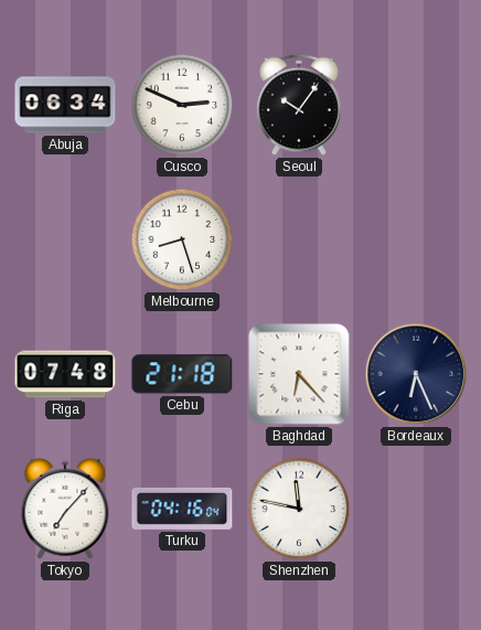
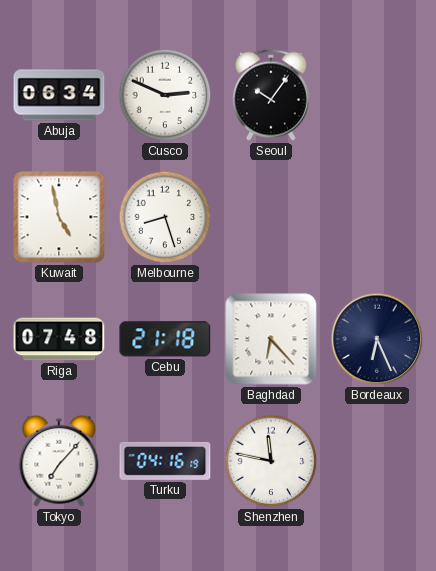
Kuwait: none -> 4:58 (59, 217)
Turku: 04:16:04 -> 04:16:19 (165, 461)
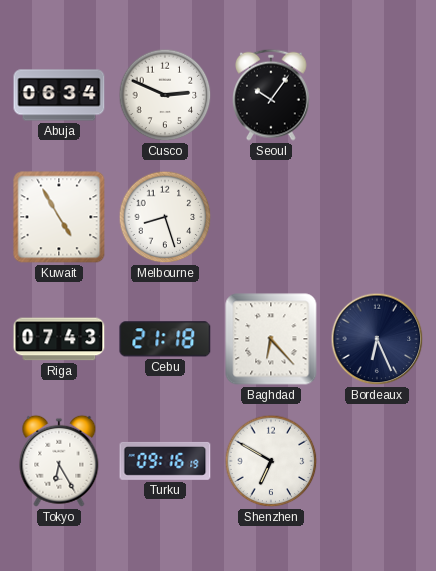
Kuwait: 4:58 -> 4:55 (59, 217)
Riga: 07:48 -> 07:43 (59, 339)
Tokyo: 7:07 -> 6:25 (59, 461)
Turku: 04:16 -> 09:16 (165, 461)
Shenzhen: 11:47 -> 6:50 (271, 461)
